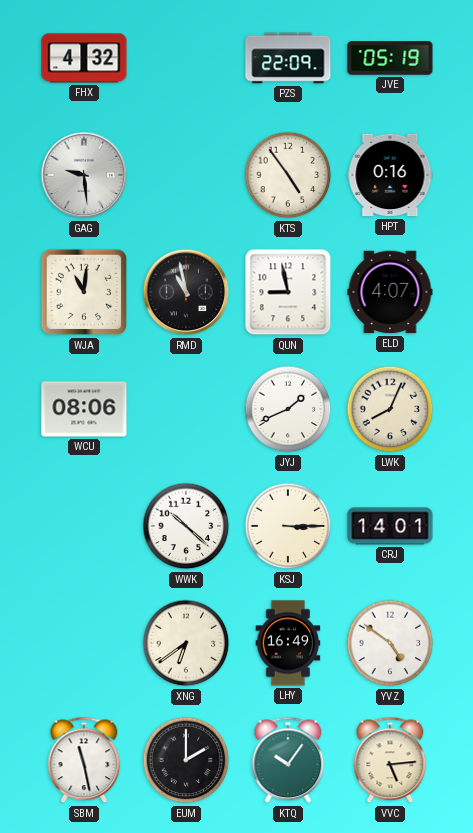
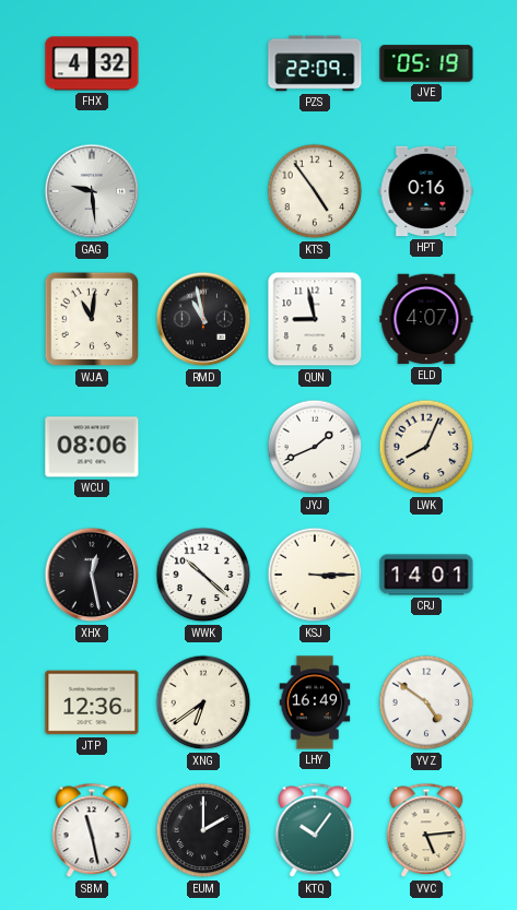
XHX: none -> 12:28 (92, 575)
JTP: none -> 12:36 (92, 702)
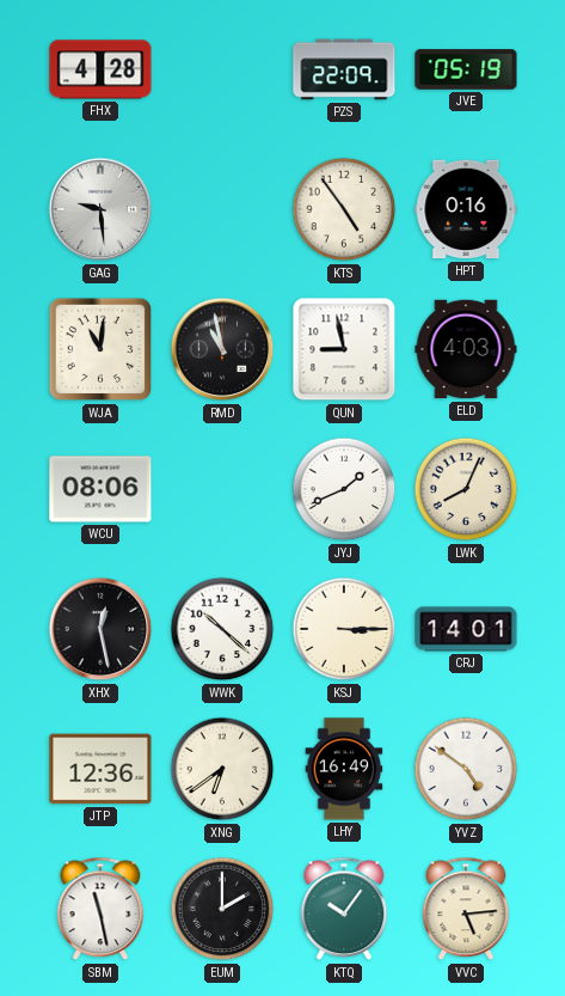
FHX: 4:32 -> 4:28 (100, 69)
ELD: 4:07 -> 4:03 (466, 349)
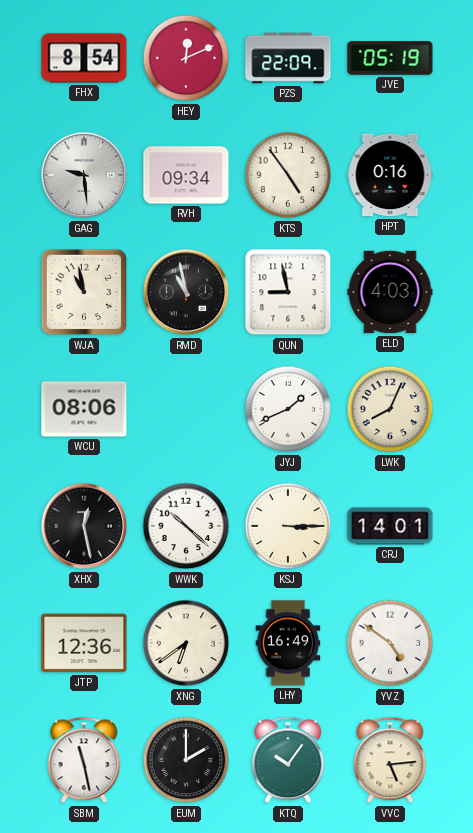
FHX: 4:28 -> 8:54 (84, 58)
HEY: none -> 12:11 (186, 58)
RVH: none -> 09:34 (186, 175)
WJA: 11:01 -> 10:58 (84, 292)
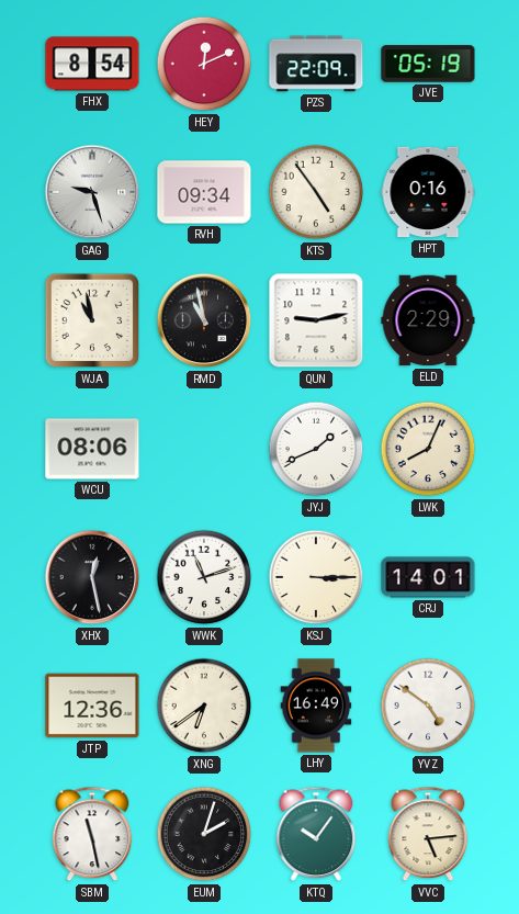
GAG: 9:29 -> 9:27 (92, 192)
QUN: 8:58 -> 9:13 (316, 320)
ELD: 4:03 -> 2:29 (428, 320)
WWK: 10:22 -> 11:12 (204, 577)
EUM: 2:00 -> 2:03 (204, 834)
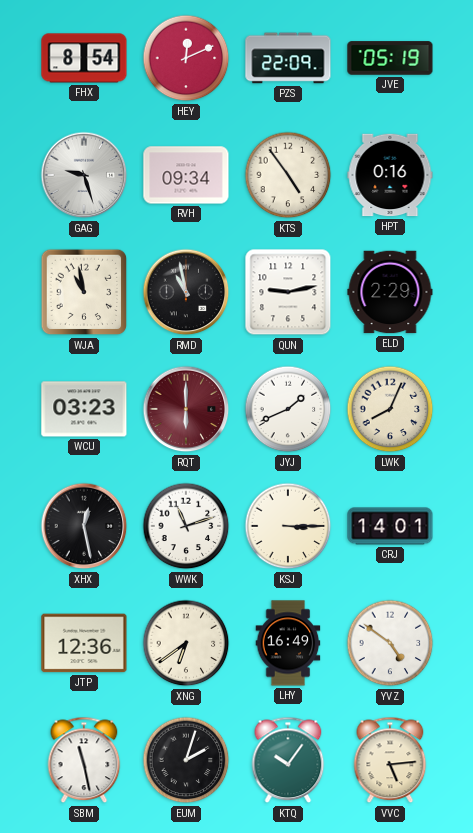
WCU: 08:06 -> 03:23 (84, 409)
RQT: none -> 6:00 (186, 409)
